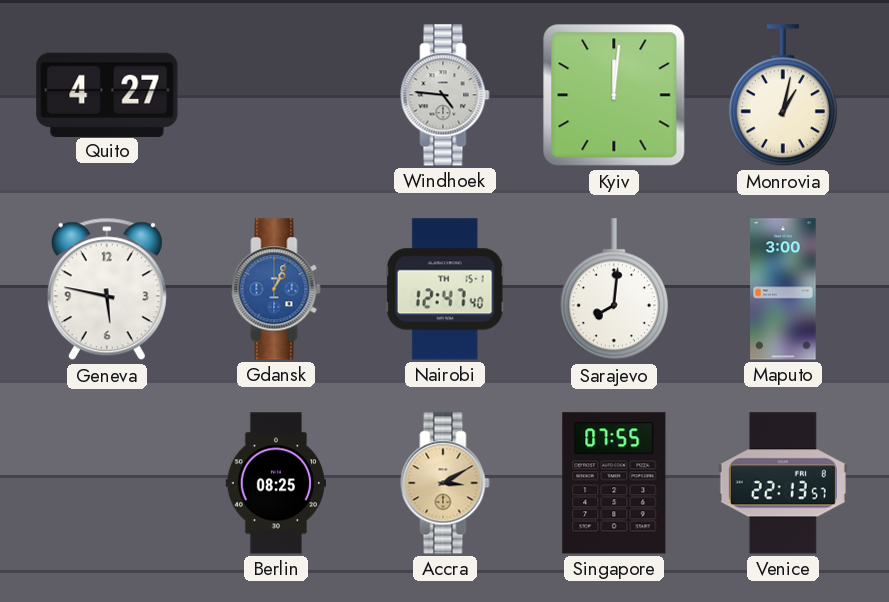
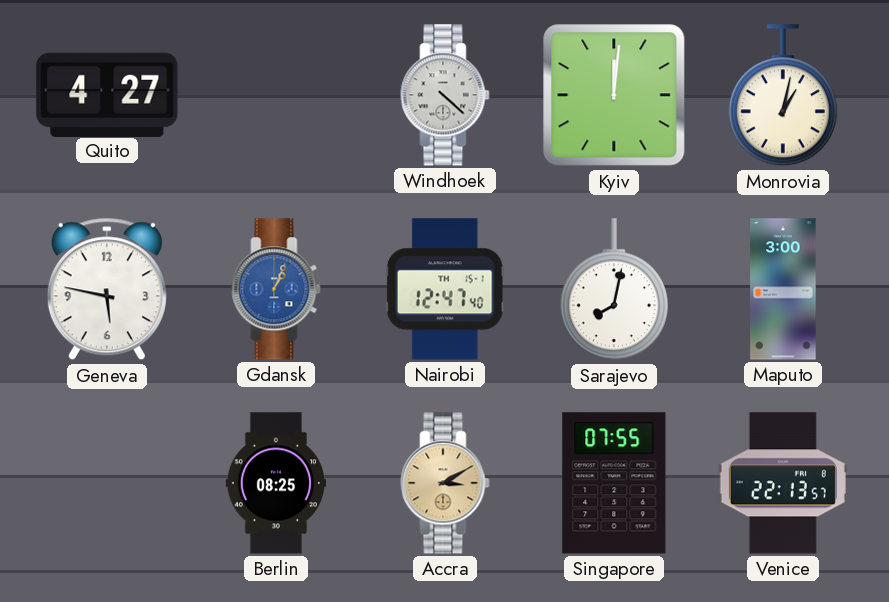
Windhoek: 4:46 -> 4:22 (445, 95)
Sarajevo: 8:01 -> 8:02 (614, 290)
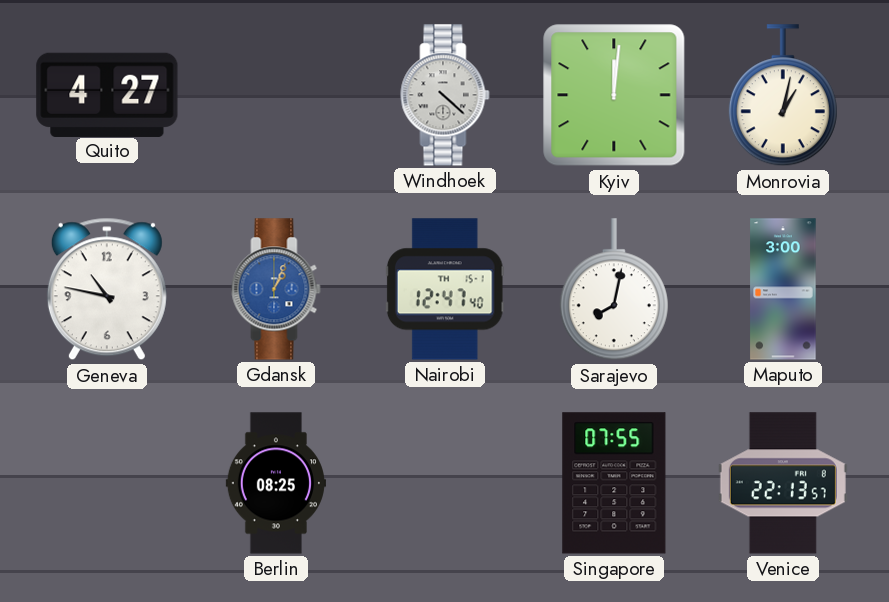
Geneva: 5:47 -> 10:47 (107, 289)
Accra: 3:10 -> none (445, 483)
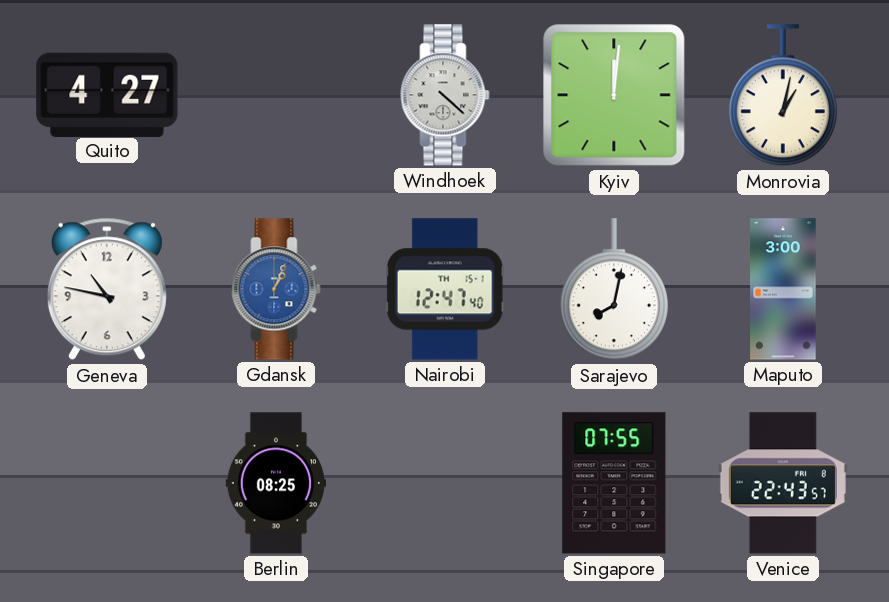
Venice: 22:13 -> 22:43 (783, 483)
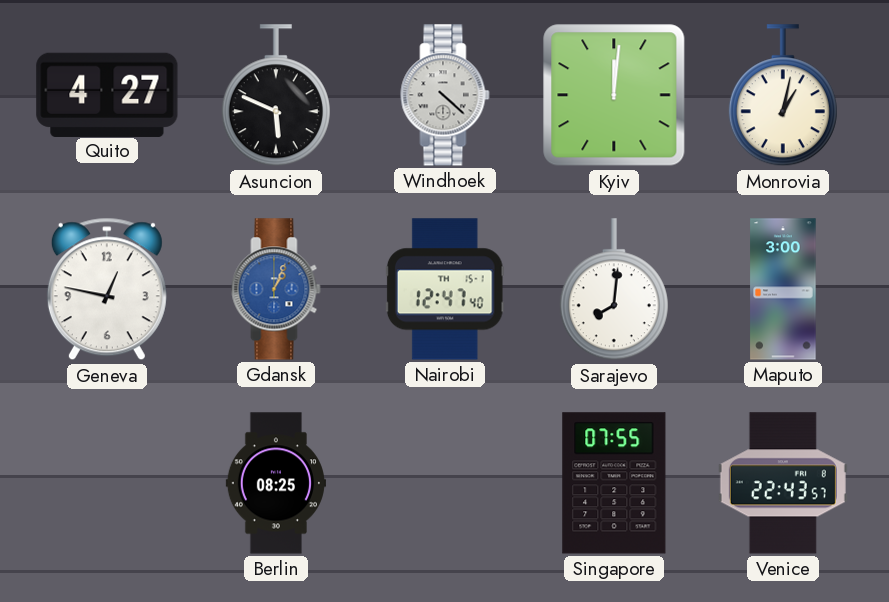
Asuncion: none -> 5:49 (276, 96)
Geneva: 10:47 -> 12:47 (107, 289)
Sarajevo: 8:02 -> 8:01 (614, 290)
